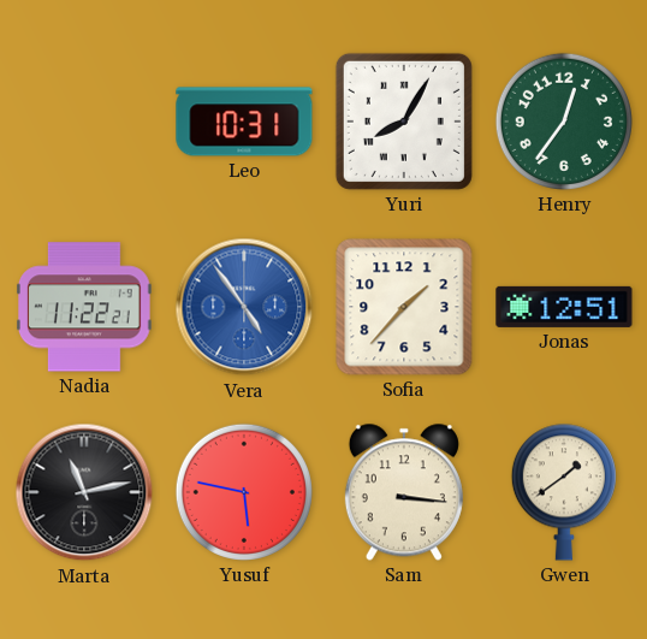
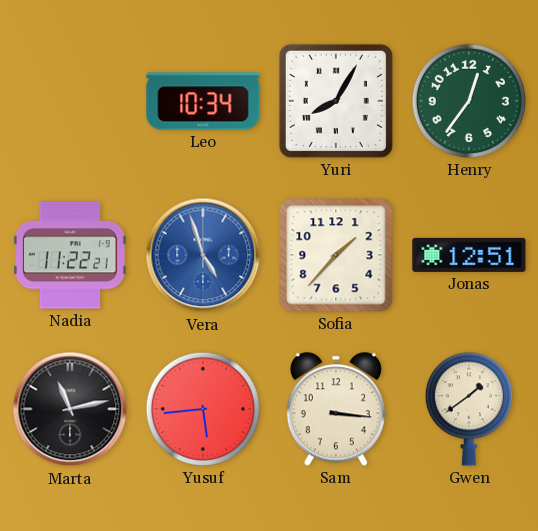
Leo: 10:31 -> 10:34 (203, 101)
Vera: 4:54 -> 4:57 (203, 255)
Yusuf: 5:47 -> 5:44 (203, 409)
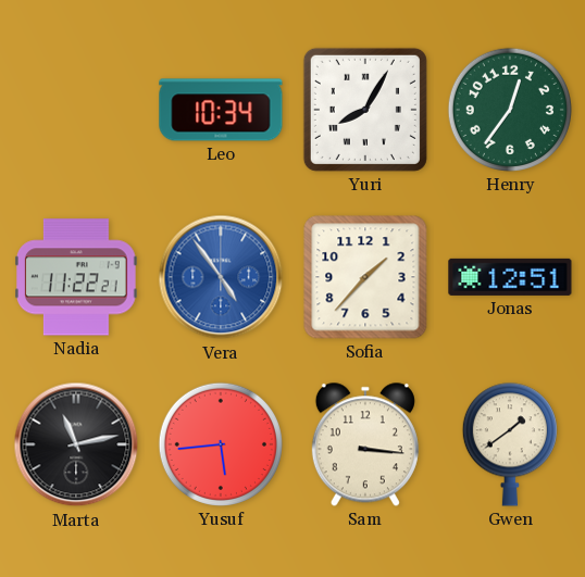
Vera: 4:57 -> 4:54 (221, 277)
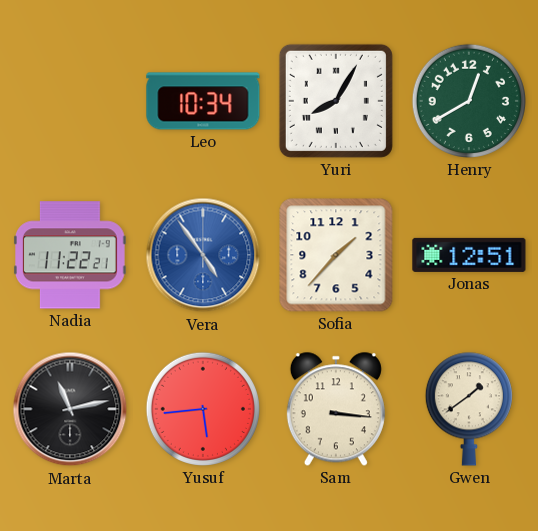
Henry: 12:36 -> 12:40 (469, 101)
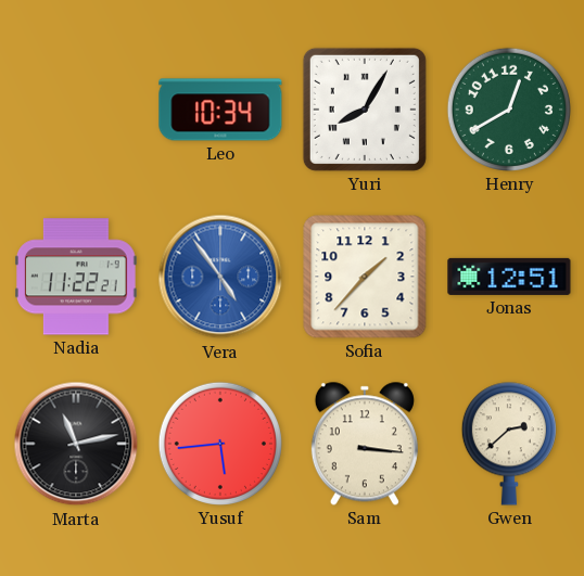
Gwen: 1:39 -> 2:38 (509, 444)
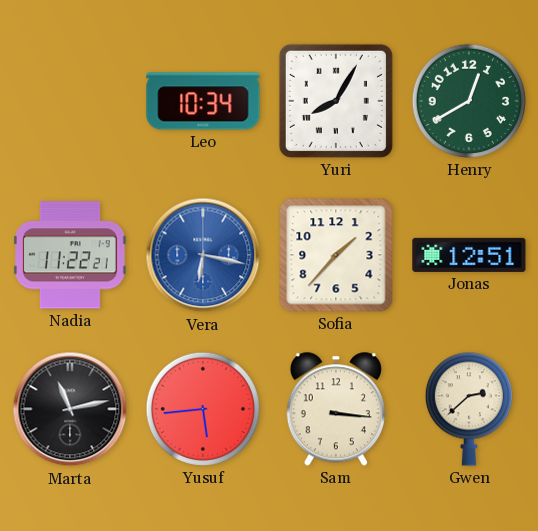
Vera: 4:54 -> 6:17 (203, 255)
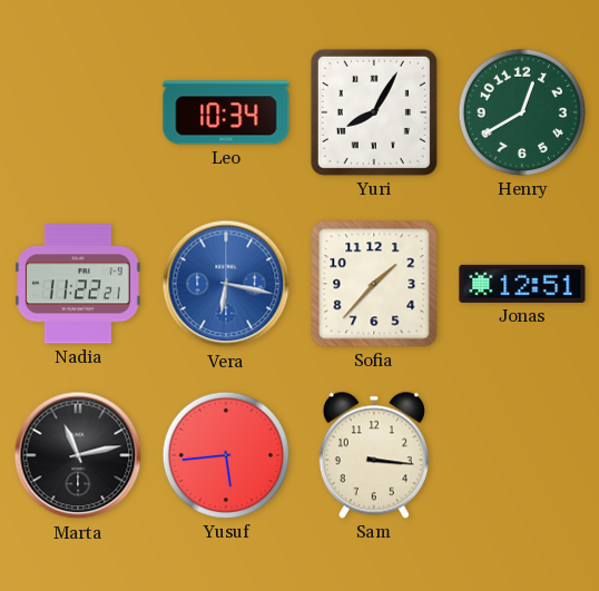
Gwen: 2:38 -> none (469, 409)
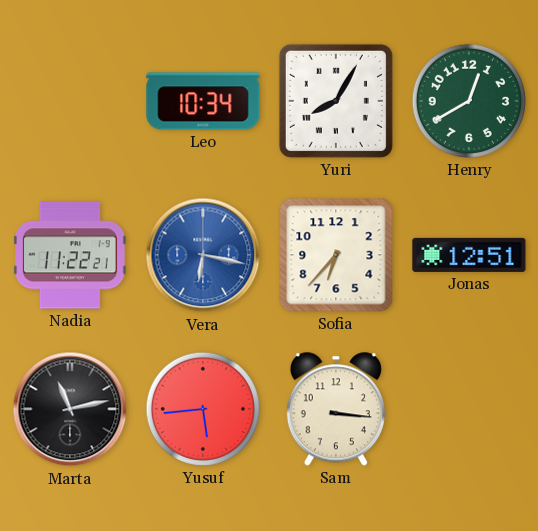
Sofia: 1:37 -> 6:37 (336, 255)
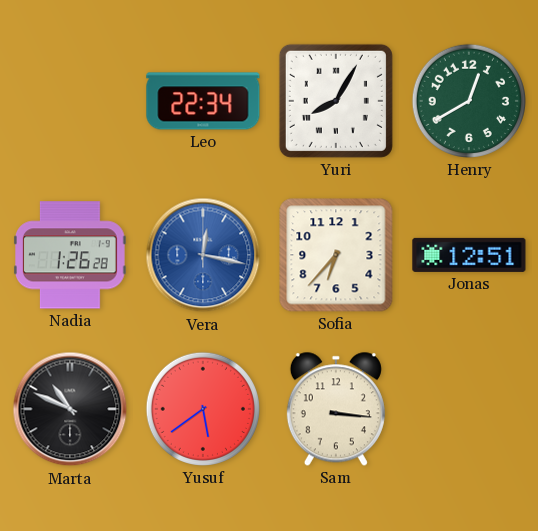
Leo: 10:34 -> 22:34 (203, 101)
Nadia: 11:22 -> 1:26 (71, 255)
Vera: 6:17 -> 12:17 (203, 255)
Marta: 11:13 -> 10:49 (70, 409)
Yusuf: 5:44 -> 5:39 (203, 409)
